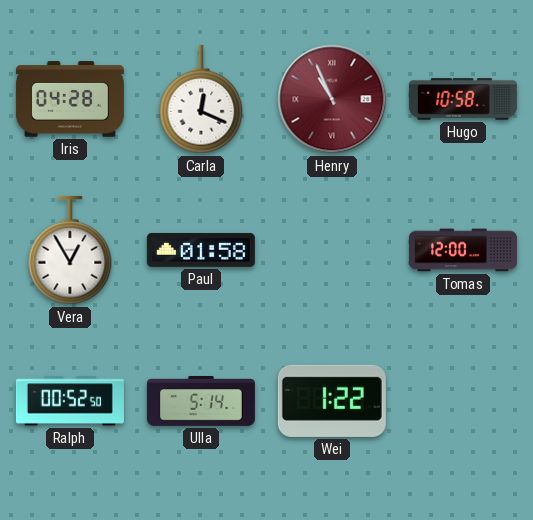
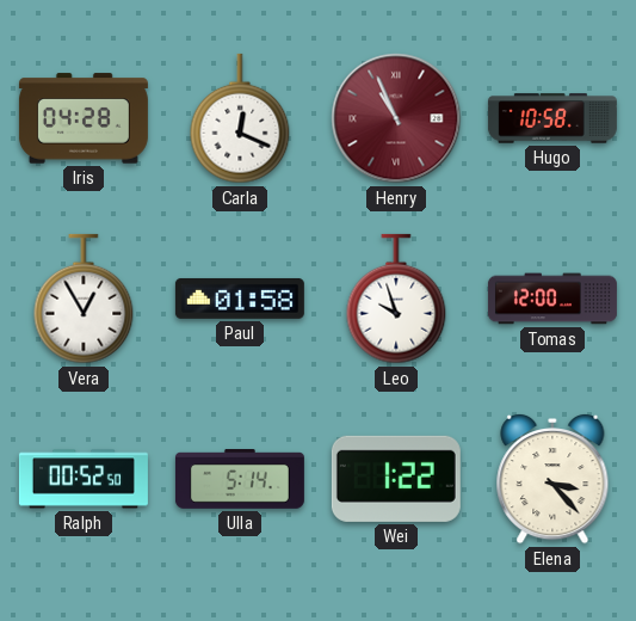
Leo: none -> 9:57 (396, 299)
Elena: none -> 3:23 (552, 479)
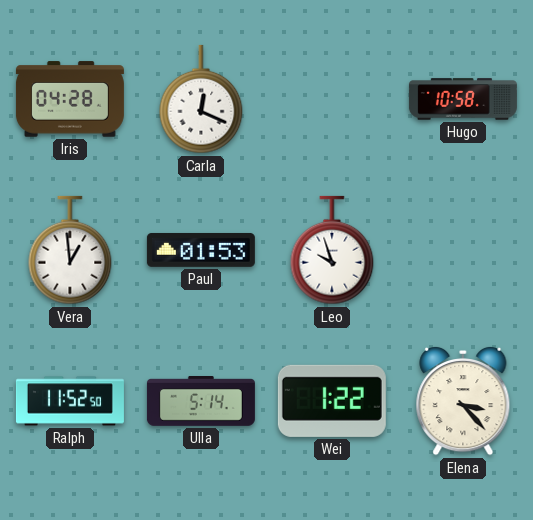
Henry: 10:56 -> none (396, 118)
Vera: 12:55 -> 12:59 (70, 250)
Paul: 01:58 -> 01:53 (201, 250)
Tomas: 12:00 -> none (552, 299)
Ralph: 00:52 -> 11:52 (70, 401)
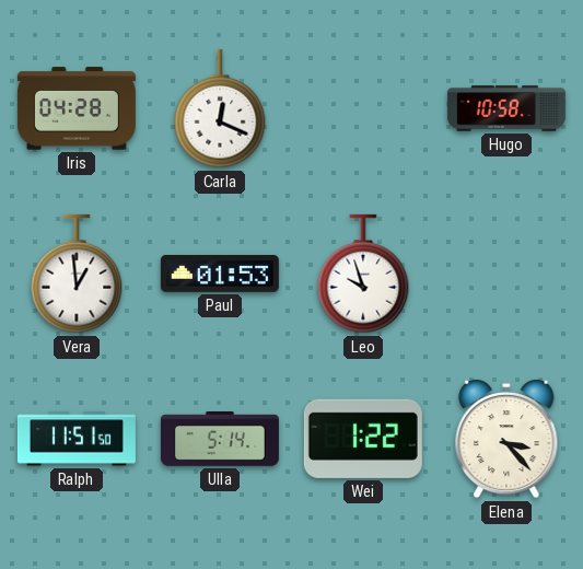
Ralph: 11:52 -> 11:51 (77, 439)
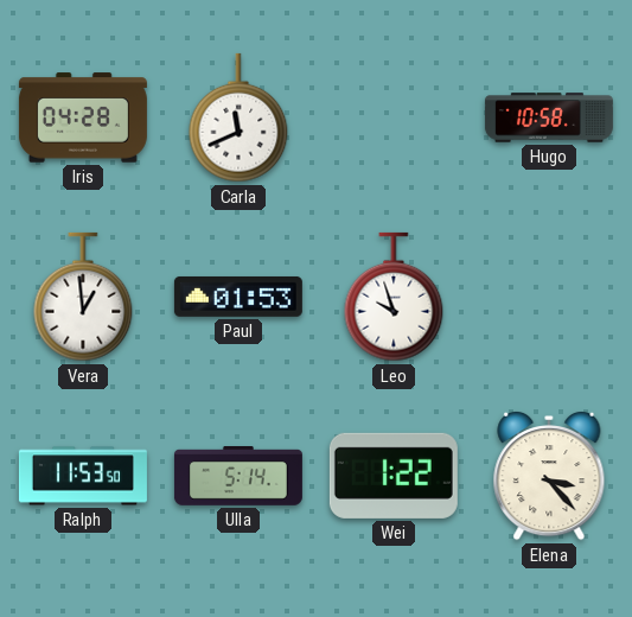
Carla: 12:19 -> 11:41 (238, 117)
Ralph: 11:51 -> 11:53 (83, 476)
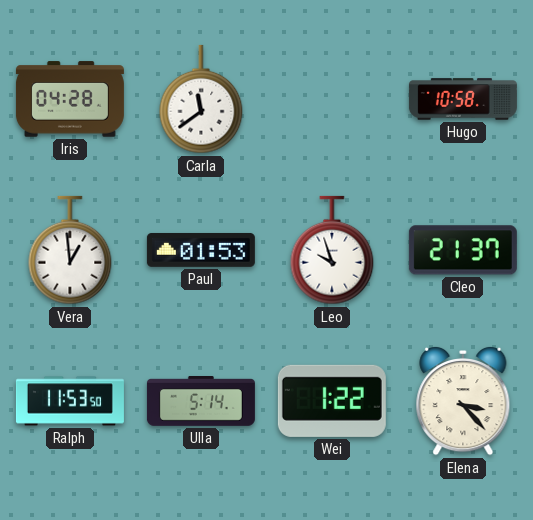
Carla: 11:41 -> 11:39 (201, 99)
Cleo: none -> 21:37 (463, 250)
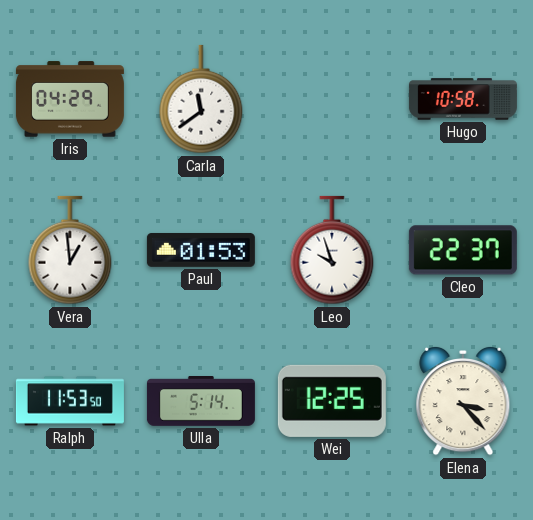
Iris: 04:28 -> 04:29 (70, 99)
Cleo: 21:37 -> 22:37 (463, 250)
Wei: 1:22 -> 12:25 (332, 401)
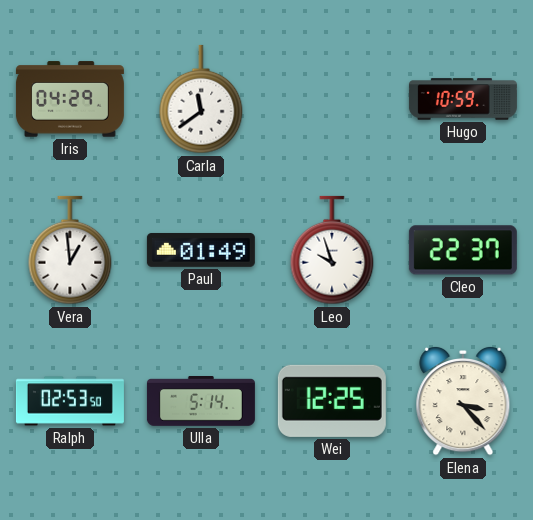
Hugo: 10:58 -> 10:59 (463, 99)
Paul: 01:53 -> 01:49 (201, 250)
Ralph: 11:53 -> 02:53 (70, 401)
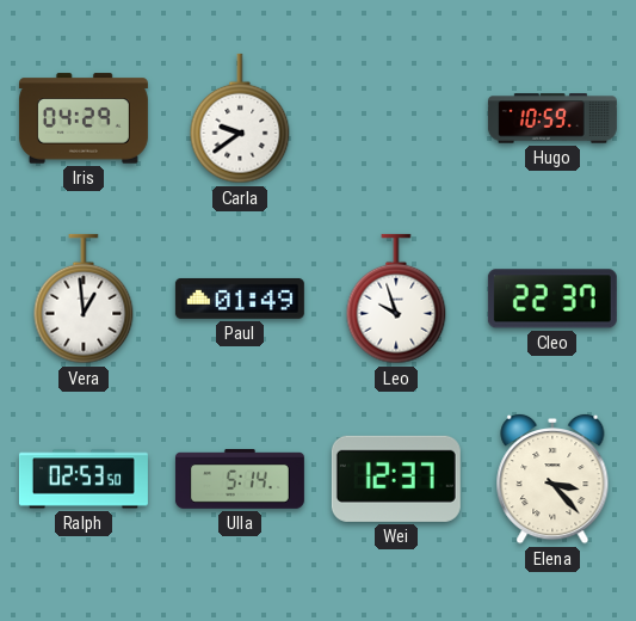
Carla: 11:39 -> 9:39 (240, 118)
Wei: 12:25 -> 12:37 (396, 479)
